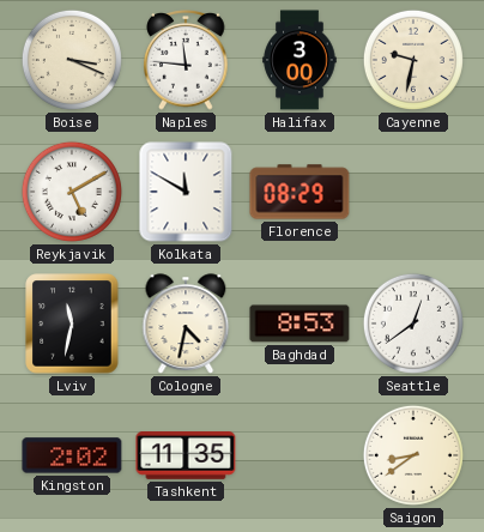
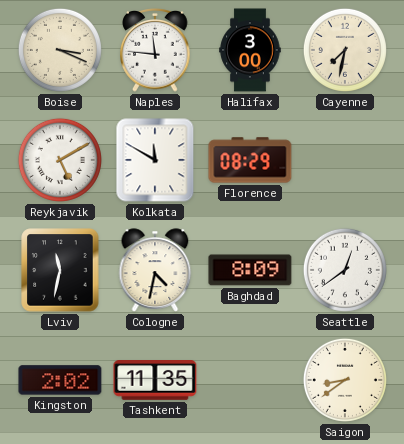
Cayenne: 9:32 -> 7:32 (345, 50)
Baghdad: 8:53 -> 8:09 (250, 270)
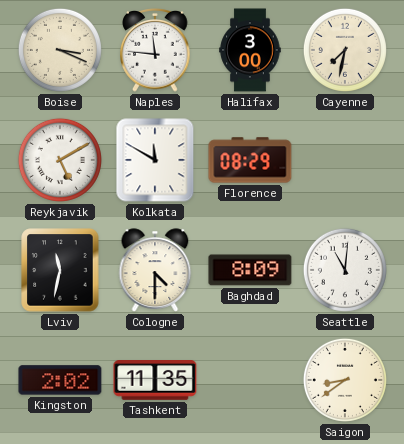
Cologne: 4:32 -> 4:30 (155, 270)
Seattle: 12:39 -> 11:01 (345, 270)
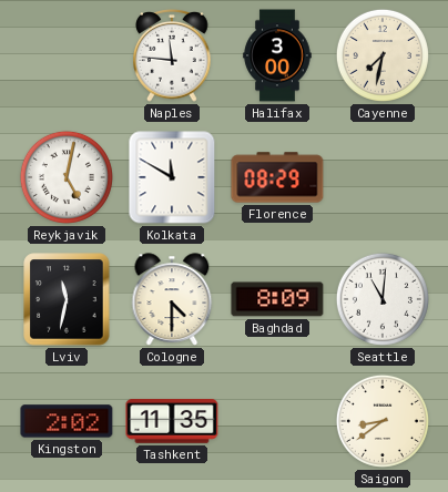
Boise: 3:19 -> none (60, 50)
Reykjavik: 5:10 -> 5:02 (67, 177)
